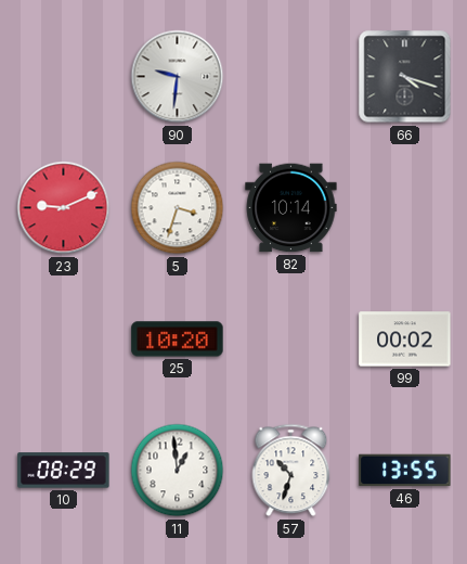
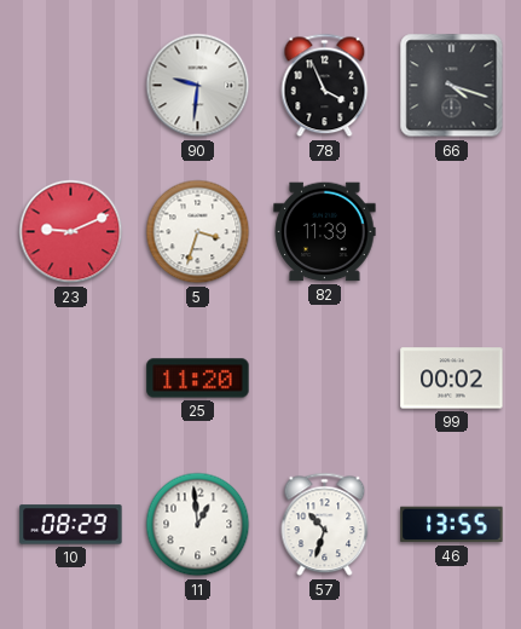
78: none -> 3:56 (325, 86)
82: 10:14 -> 11:39 (325, 232)
25: 10:20 -> 11:20 (198, 379)
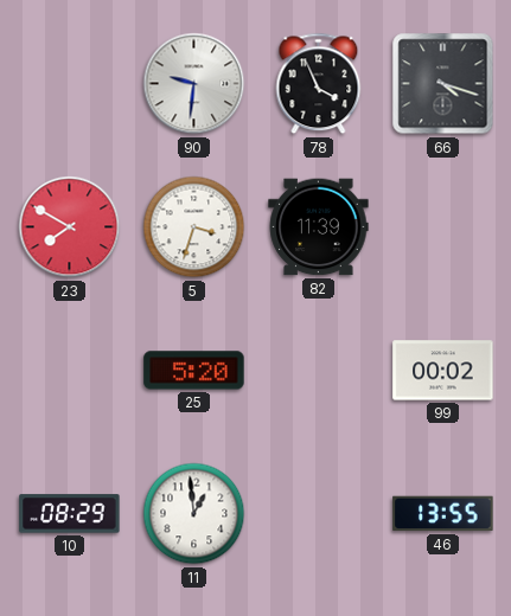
23: 9:11 -> 7:50 (70, 227)
25: 11:20 -> 5:20 (194, 371)
57: 10:33 -> none (325, 525)
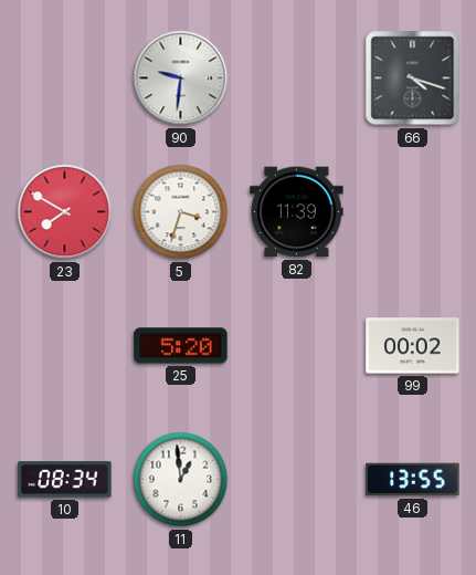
78: 3:56 -> none (319, 84)
10: 08:29 -> 08:34 (65, 480)
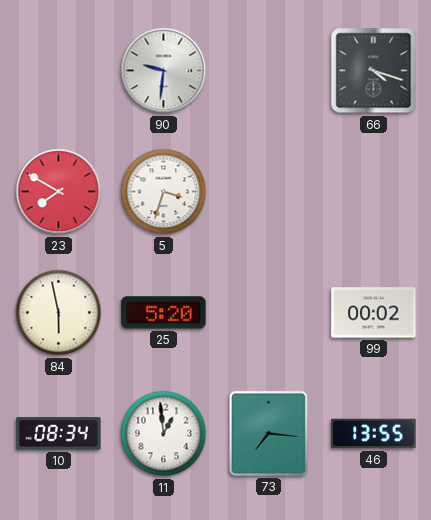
82: 11:39 -> none (297, 212)
84: none -> 5:58 (59, 313)
73: none -> 7:16 (268, 433)
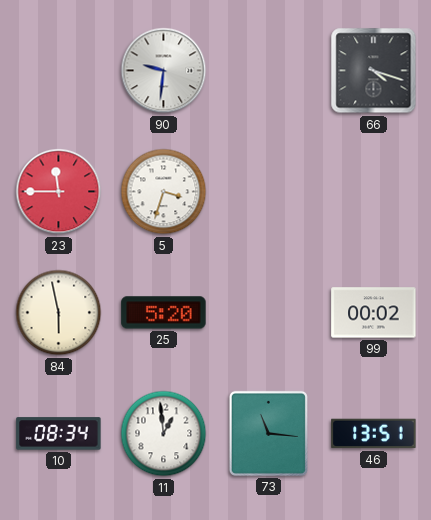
23: 7:50 -> 11:45 (59, 192)
73: 7:16 -> 11:16 (268, 433)
46: 13:55 -> 13:51 (374, 434)
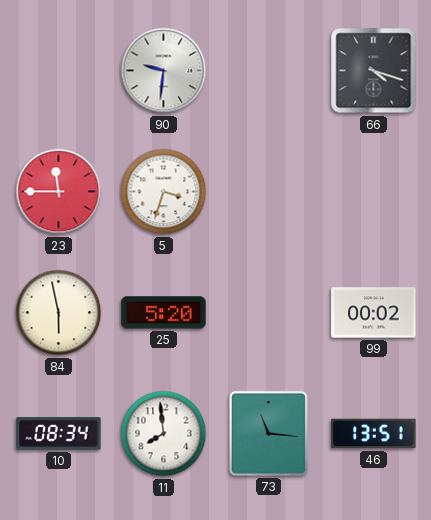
11: 12:59 -> 7:59 (164, 434)
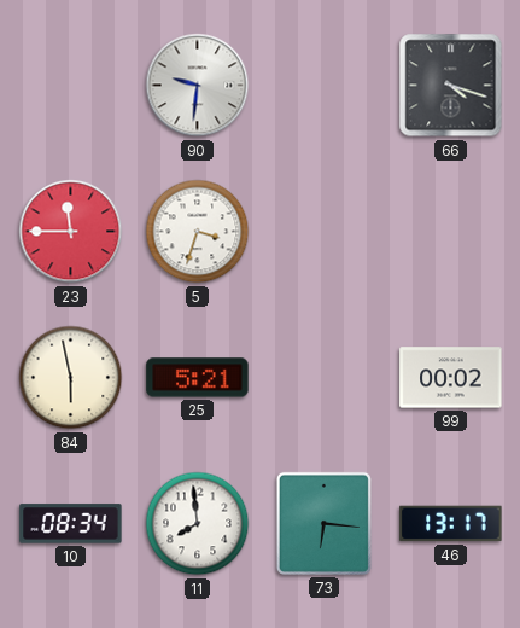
25: 5:20 -> 5:21 (198, 378)
73: 11:16 -> 6:16 (323, 523)
46: 13:51 -> 13:17 (451, 524)
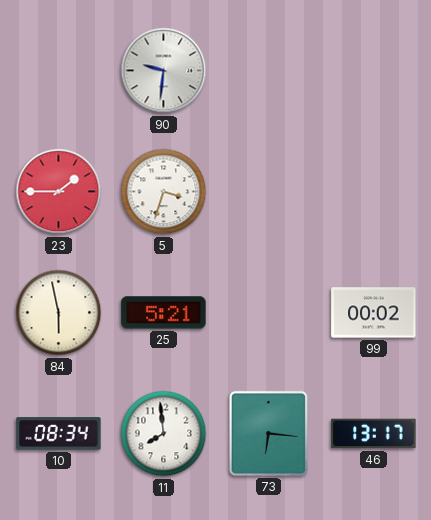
66: 4:18 -> none (451, 86)
23: 11:45 -> 1:45 (59, 192)
